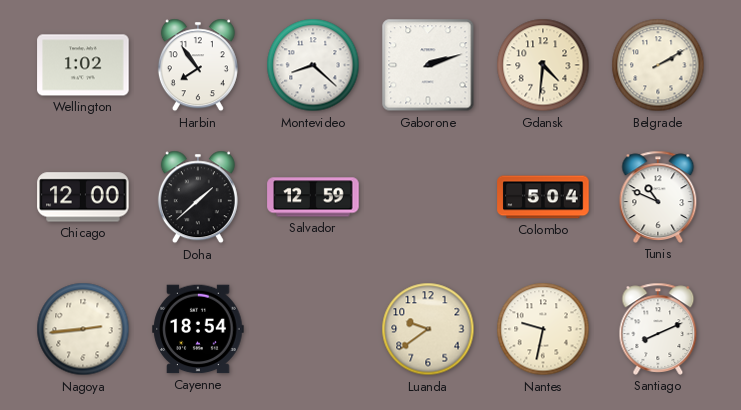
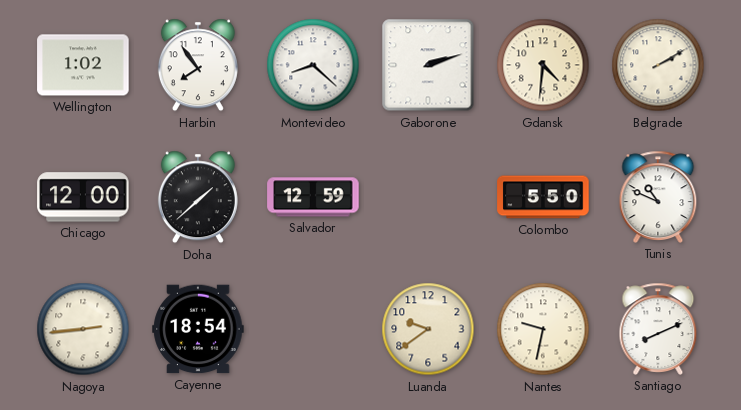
Colombo: 5:04 -> 5:50 (543, 197)
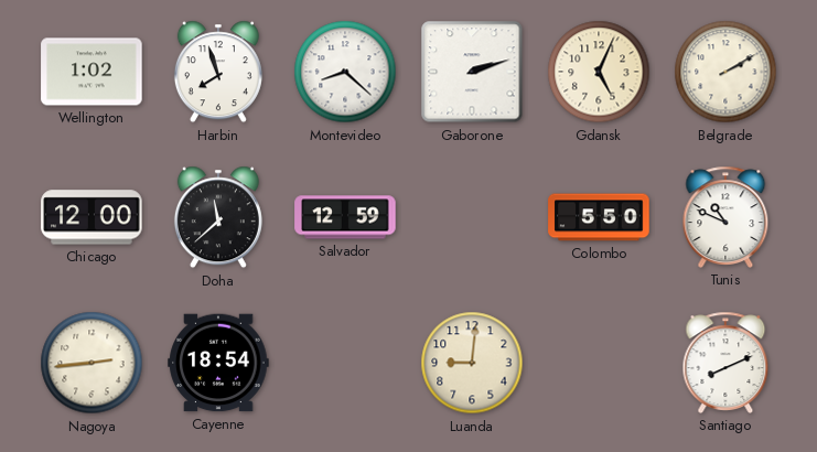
Harbin: 7:54 -> 7:57 (218, 72)
Gdansk: 4:31 -> 5:04 (599, 72)
Doha: 1:38 -> 11:38 (218, 217)
Luanda: 9:39 -> 9:01 (472, 363)
Nantes: 9:32 -> none (543, 329)
